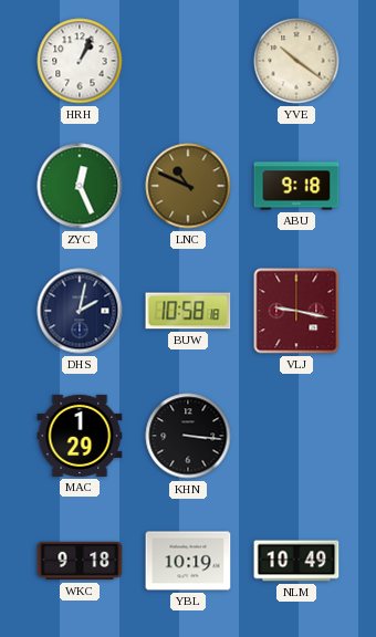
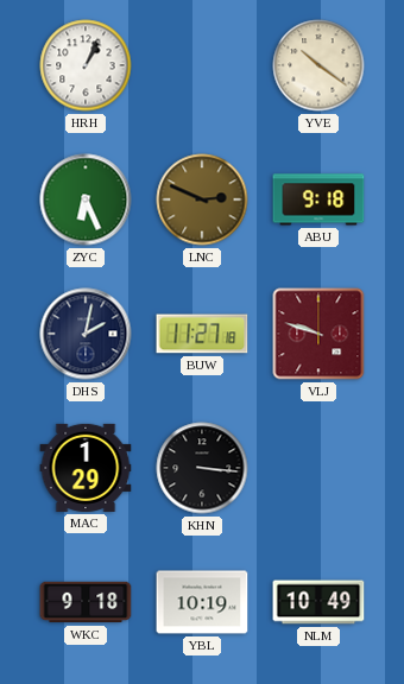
ZYC: 12:26 -> 6:26 (86, 199)
LNC: 10:49 -> 2:49 (202, 199)
BUW: 10:58 -> 11:27 (202, 334)
VLJ: 9:17 -> 9:48 (318, 334)
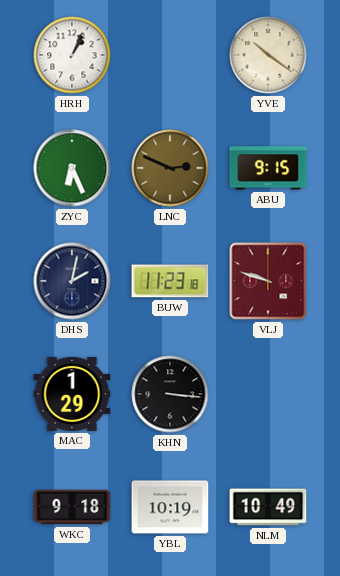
ABU: 9:18 -> 9:15 (268, 168)
BUW: 11:27 -> 11:23 (170, 281)
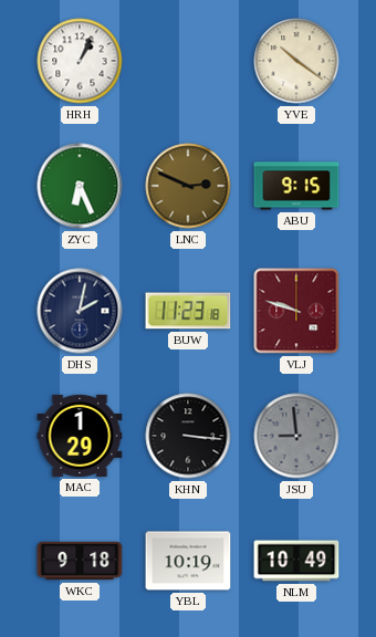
JSU: none -> 8:59 (296, 436)
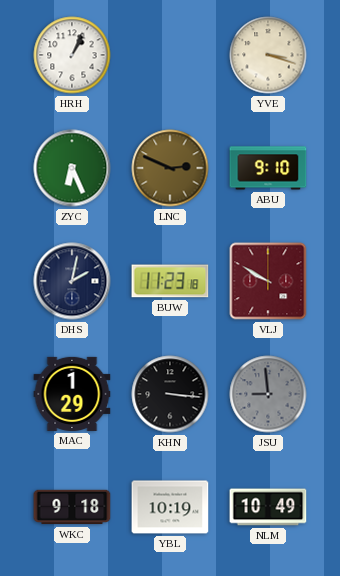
YVE: 10:21 -> 3:18 (268, 55)
ABU: 9:15 -> 9:10 (268, 168)
VLJ: 9:48 -> 9:50 (268, 281)
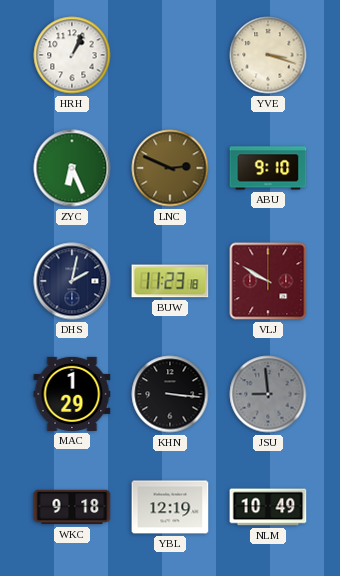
YBL: 10:19 -> 12:19 (170, 507)
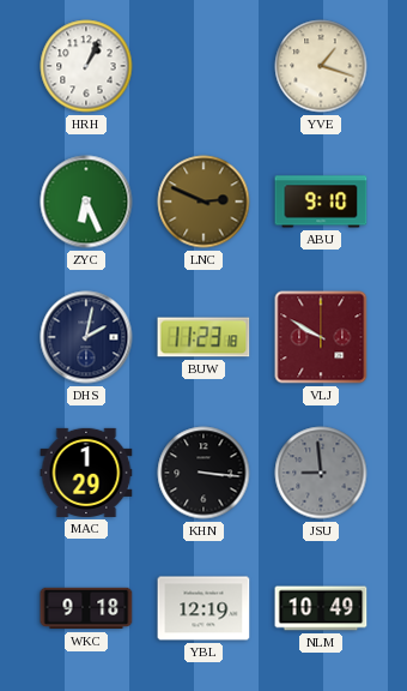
YVE: 3:18 -> 1:18 (321, 66)
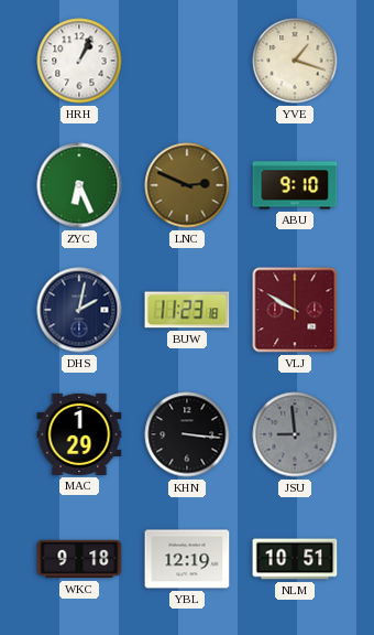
NLM: 10:49 -> 10:51 (295, 559)
